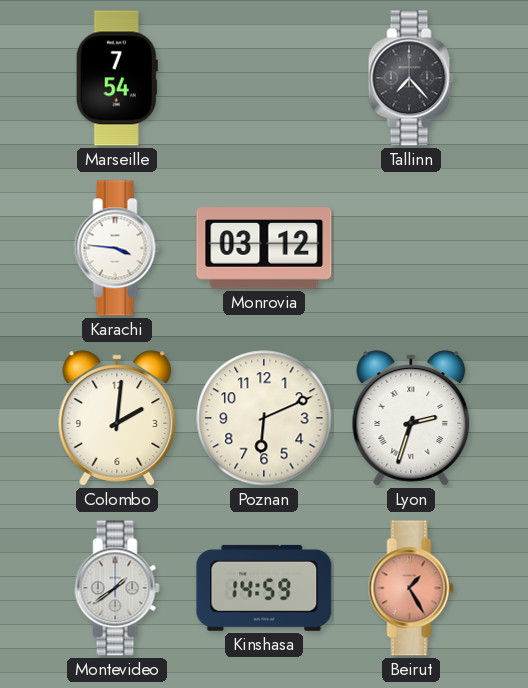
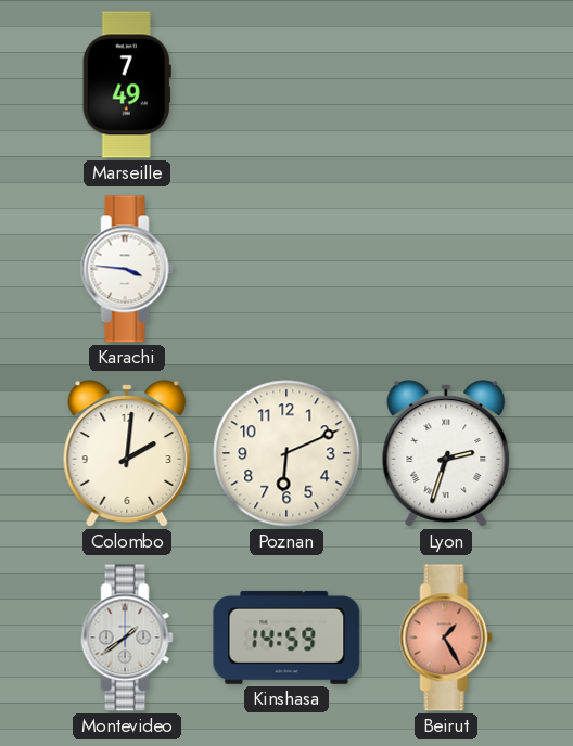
Marseille: 7:54 -> 7:49 (127, 85)
Tallinn: 7:23 -> none (411, 78)
Monrovia: 03:12 -> none (264, 248)
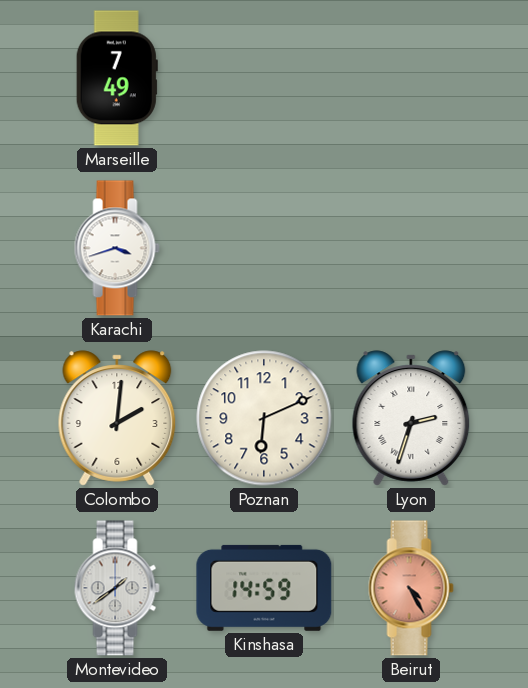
Karachi: 3:46 -> 3:42 (117, 248)
Beirut: 1:25 -> 4:25 (411, 588)
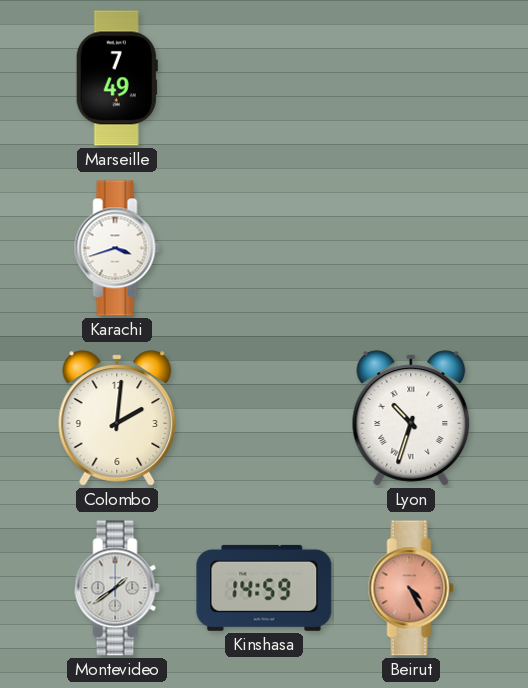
Poznan: 6:11 -> none (264, 418)
Lyon: 2:33 -> 10:33 (411, 418)
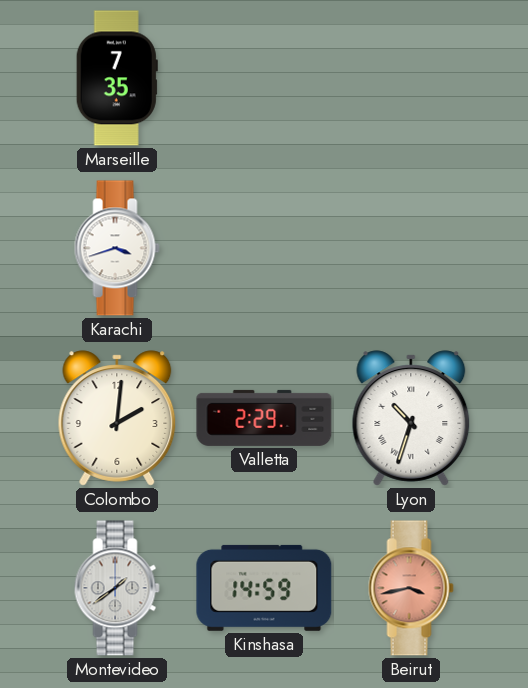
Marseille: 7:49 -> 7:35 (117, 78)
Valletta: none -> 2:29 (264, 418)
Beirut: 4:25 -> 3:43 (411, 588)
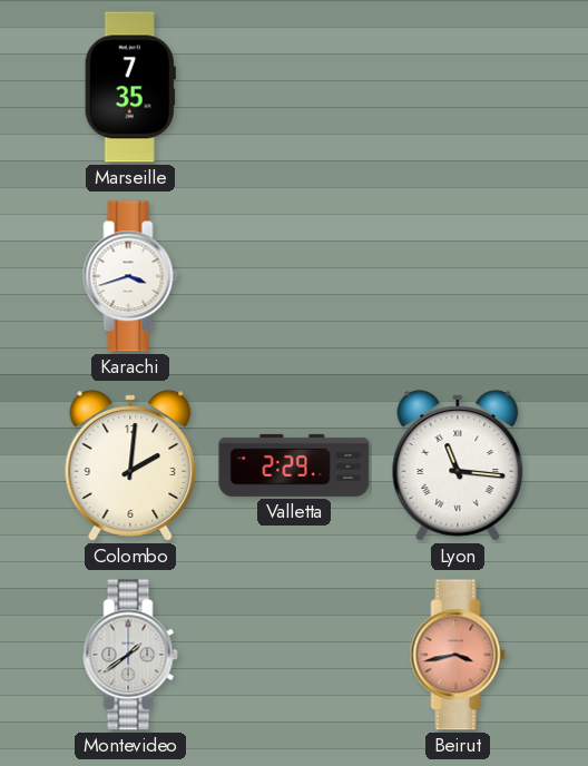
Lyon: 10:33 -> 11:16 (458, 465)
Kinshasa: 14:59 -> none (264, 588)
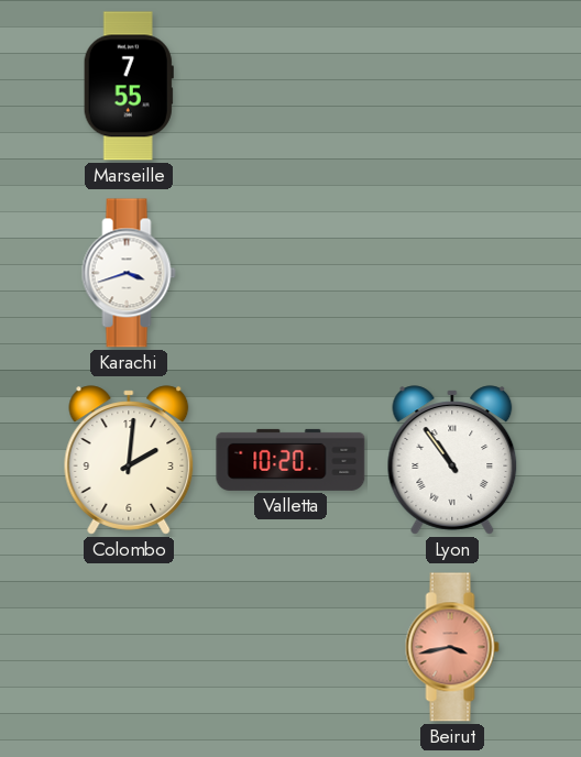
Marseille: 7:35 -> 7:55 (129, 86)
Valletta: 2:29 -> 10:20 (290, 460)
Lyon: 11:16 -> 10:54 (452, 460)
Montevideo: 1:39 -> none (130, 655)
